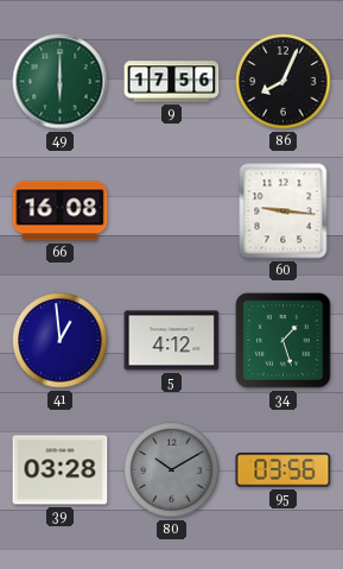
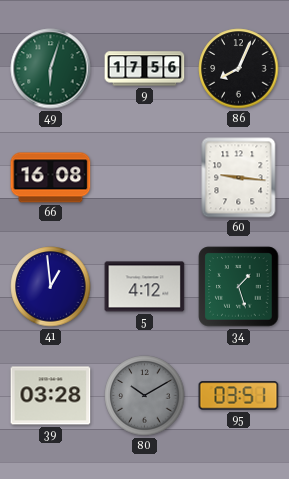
49: 6:00 -> 6:03 (51, 69)
95: 03:56 -> 03:51 (239, 396)
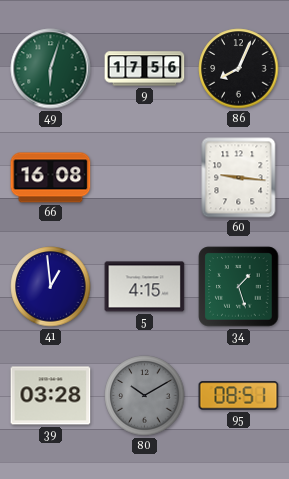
5: 4:12 -> 4:15 (145, 287)
95: 03:51 -> 08:51 (239, 396)
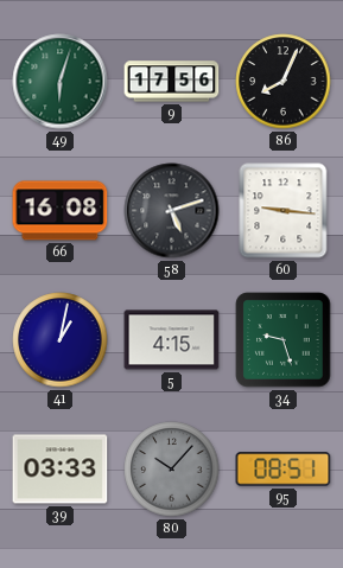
58: none -> 5:12 (172, 211)
41: 12:59 -> 1:02 (61, 340)
34: 1:27 -> 9:27 (284, 340)
39: 03:28 -> 03:33 (61, 470)
80: 10:10 -> 10:07 (172, 470)
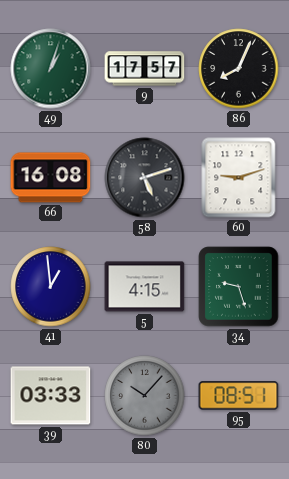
49: 6:03 -> 1:03 (51, 69)
9: 17:56 -> 17:57 (145, 69)
60: 9:16 -> 9:12 (239, 178)
41: 1:02 -> 12:59 (51, 287)
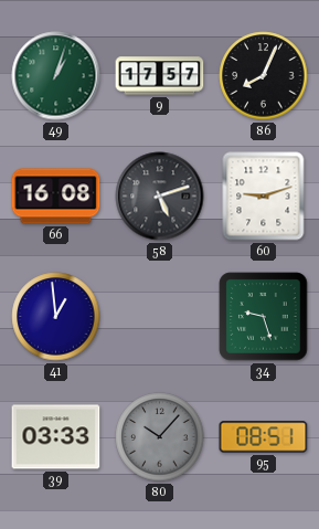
5: 4:15 -> none (145, 287)
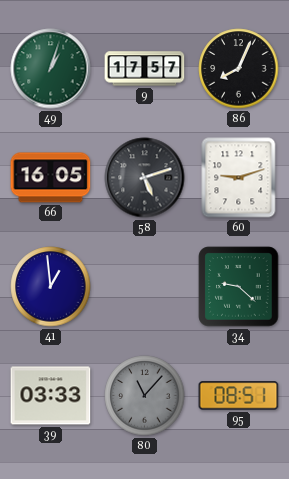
66: 16:08 -> 16:05 (51, 178)
34: 9:27 -> 9:22 (239, 287)
80: 10:07 -> 11:07 (145, 396)
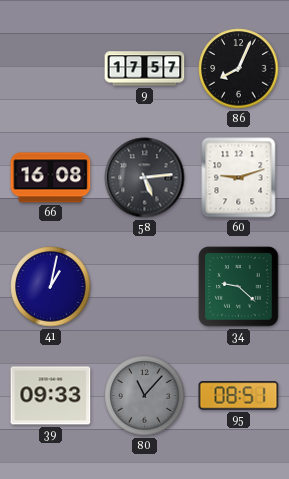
49: 1:03 -> none (51, 69)
66: 16:05 -> 16:08 (51, 178)
58: 5:12 -> 5:14 (145, 178)
41: 12:59 -> 1:02 (51, 287)
39: 03:33 -> 09:33 (51, 396)
